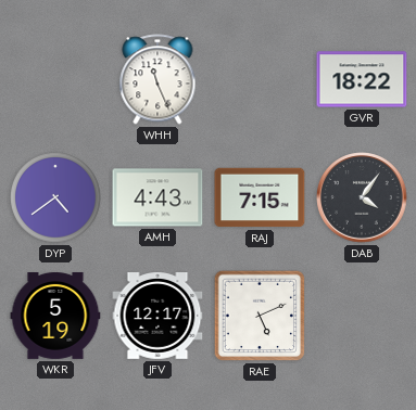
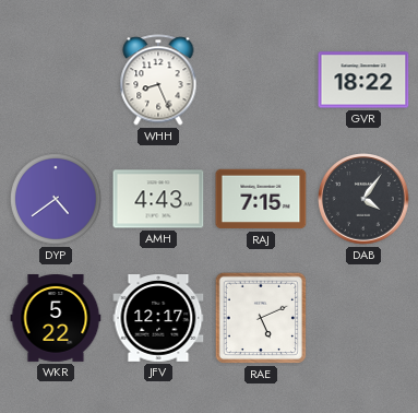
WHH: 11:26 -> 8:26 (158, 80)
WKR: 5:19 -> 5:22 (56, 319)
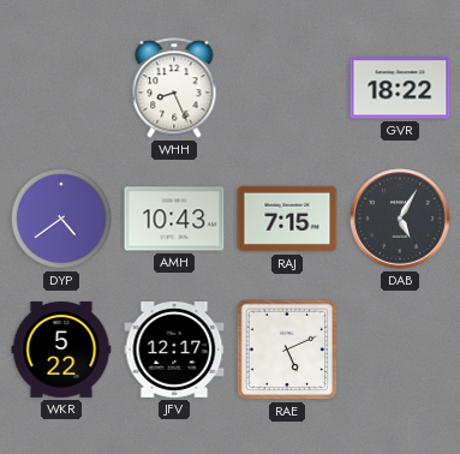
AMH: 4:43 -> 10:43 (174, 219)
DAB: 4:06 -> 5:05 (400, 219)
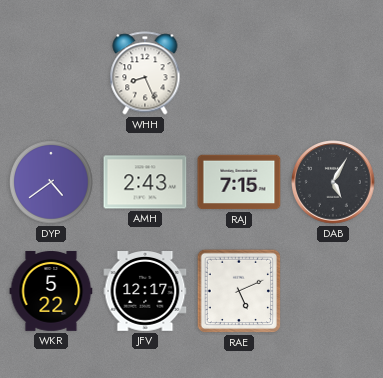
GVR: 18:22 -> none (400, 88)
AMH: 10:43 -> 2:43 (145, 182)
